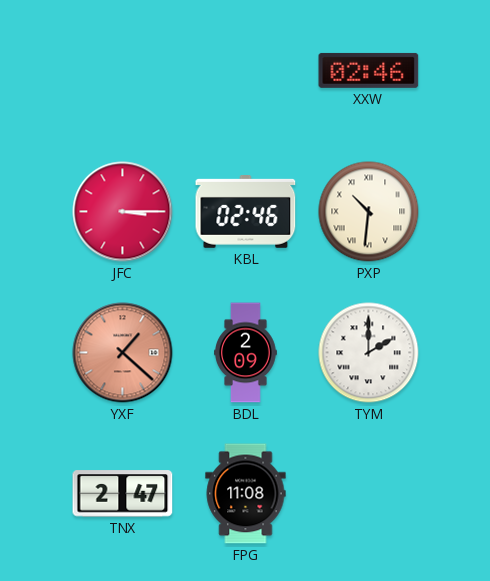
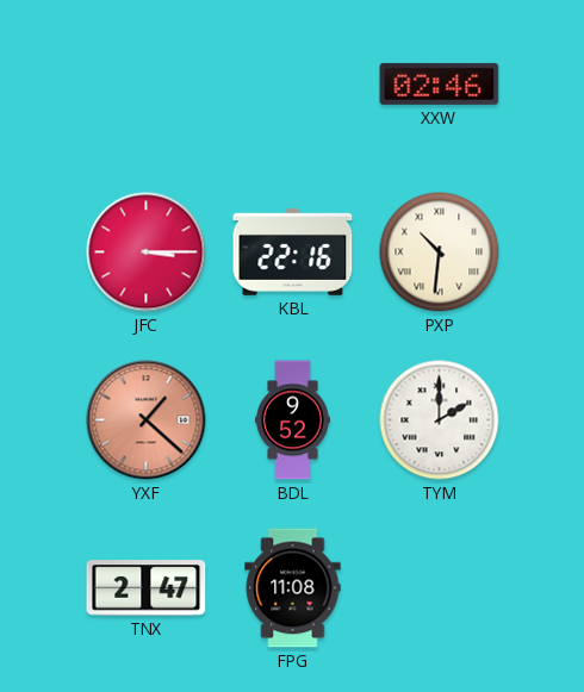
KBL: 02:46 -> 22:16 (293, 253)
BDL: 2:09 -> 9:52 (293, 420)
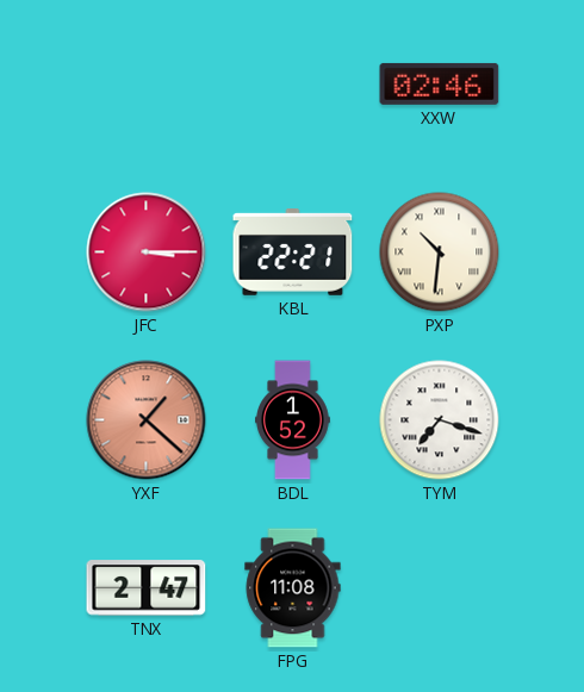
KBL: 22:16 -> 22:21 (293, 253)
BDL: 9:52 -> 1:52 (293, 420)
TYM: 2:00 -> 7:18 (440, 420)
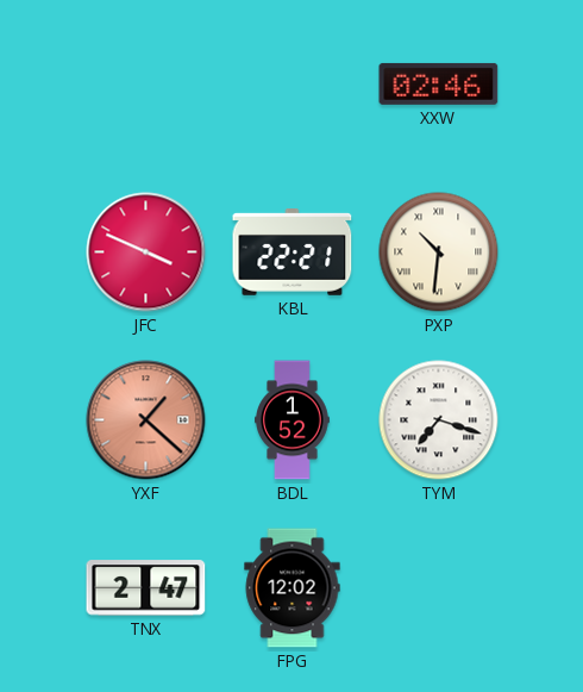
JFC: 3:15 -> 3:49 (146, 253)
FPG: 11:08 -> 12:02 (293, 588)
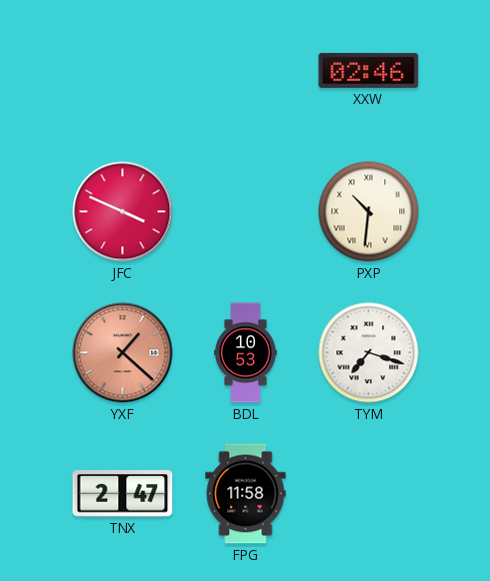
KBL: 22:21 -> none (293, 253)
BDL: 1:52 -> 10:53 (246, 353)
FPG: 12:02 -> 11:58 (246, 494)
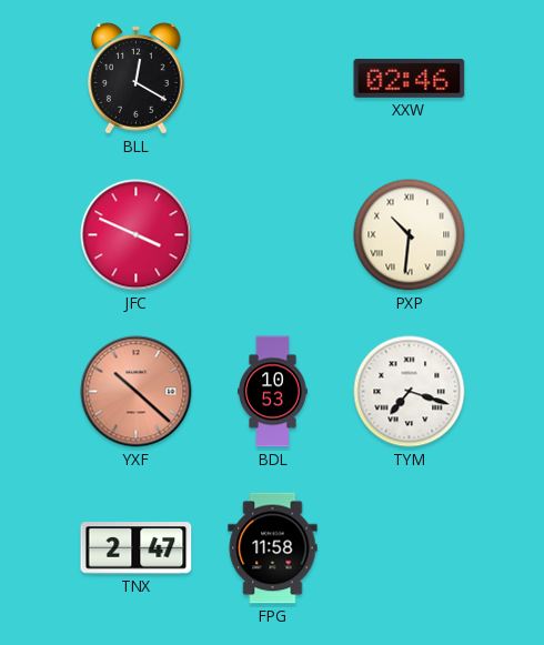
BLL: none -> 12:20 (137, 79)
YXF: 1:22 -> 10:22 (137, 392)
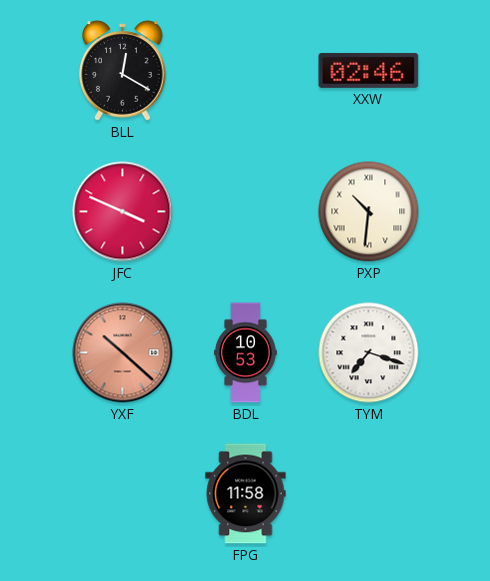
TNX: 2:47 -> none (137, 548)
